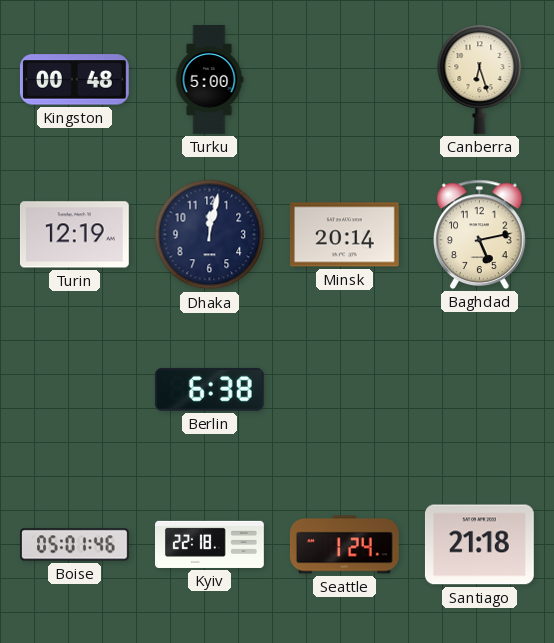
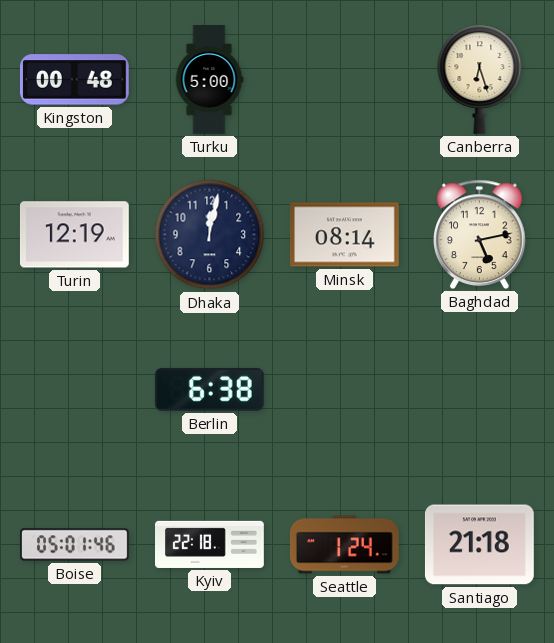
Minsk: 20:14 -> 08:14 (344, 235)
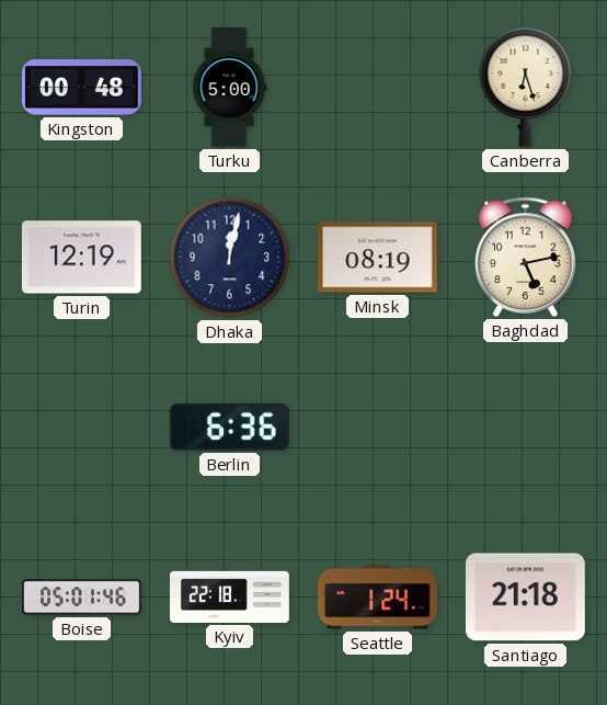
Minsk: 08:14 -> 08:19 (377, 258)
Berlin: 6:38 -> 6:36 (229, 427)
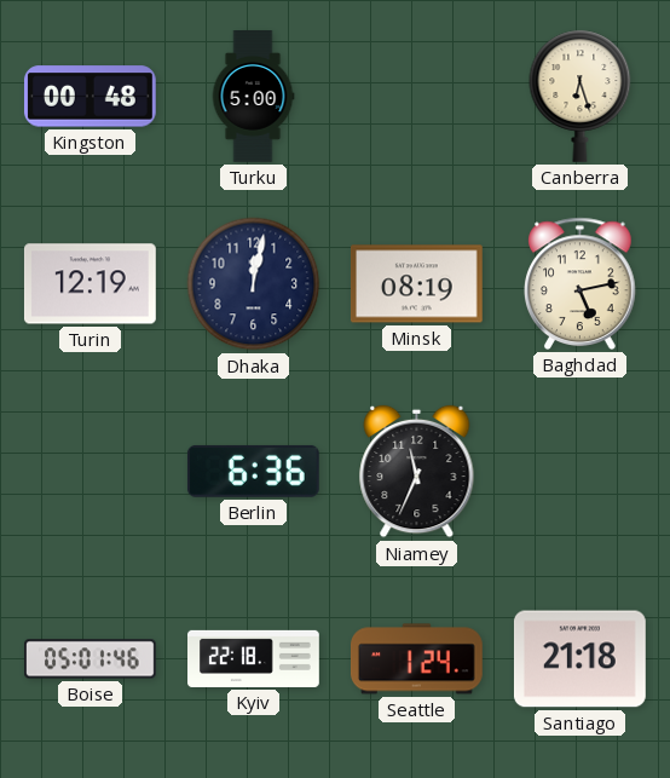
Niamey: none -> 11:34 (417, 472)
